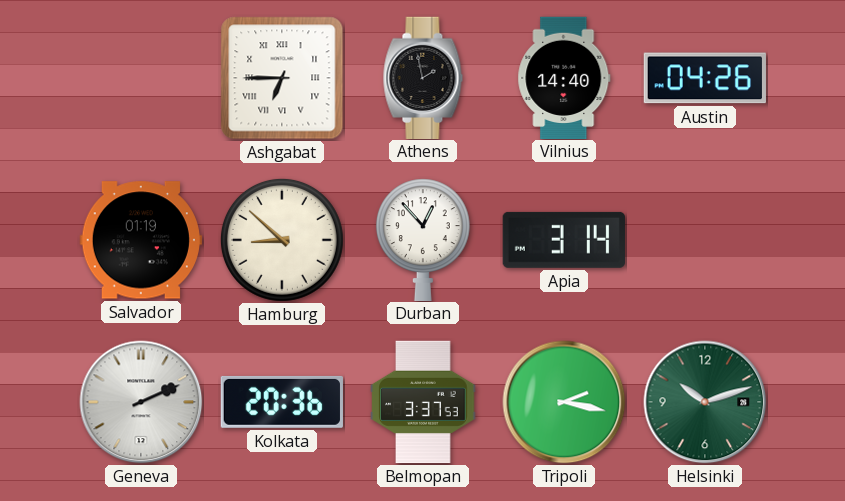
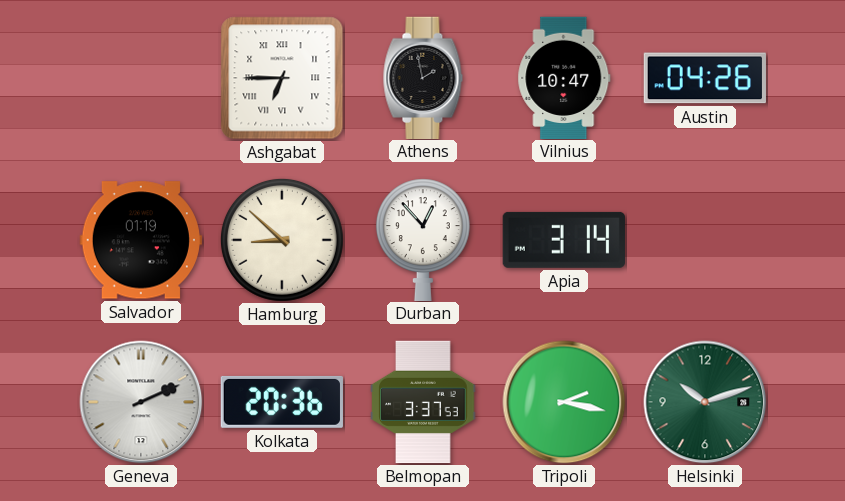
Vilnius: 14:40 -> 10:47 (564, 77)
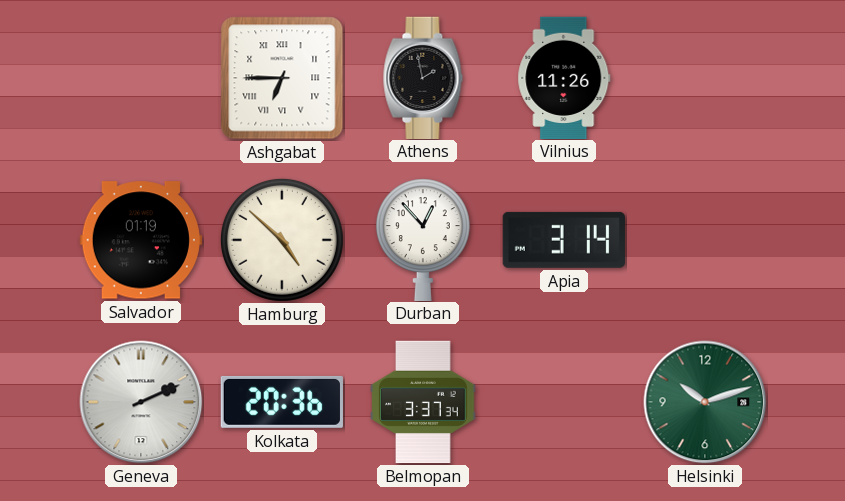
Vilnius: 10:47 -> 11:26 (564, 77)
Austin: 04:26 -> none (705, 78)
Hamburg: 8:52 -> 4:52 (282, 240)
Belmopan: 3:37:53 -> 3:37:34 (423, 402)
Tripoli: 2:17 -> none (564, 402)
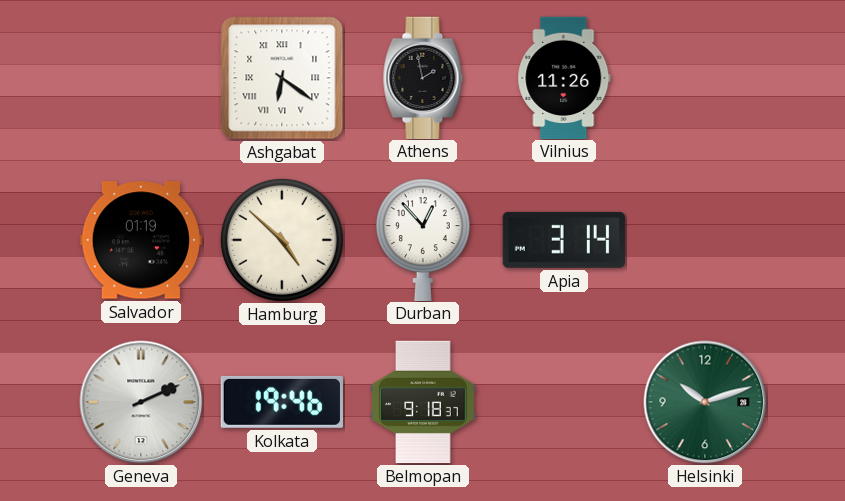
Ashgabat: 6:45 -> 6:21 (282, 78)
Kolkata: 20:36 -> 19:46 (282, 402)
Belmopan: 3:37 -> 9:18 (423, 402)
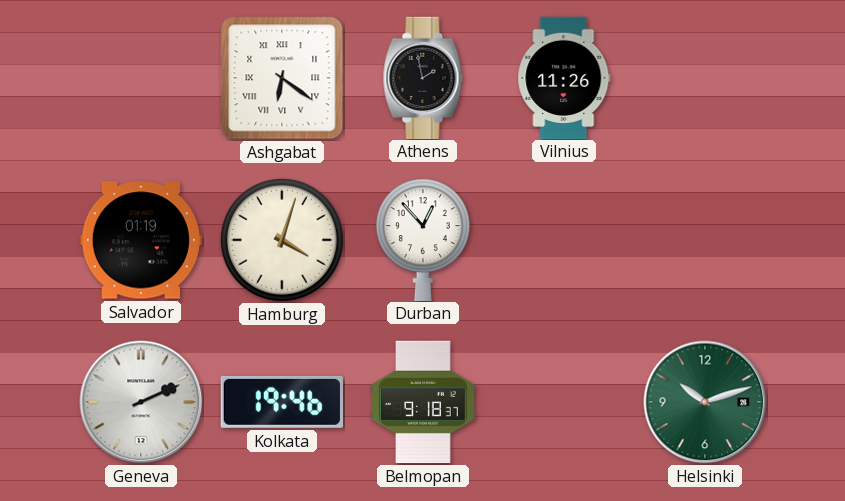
Hamburg: 4:52 -> 4:03 (282, 240)
Apia: 3:14 -> none (564, 240)
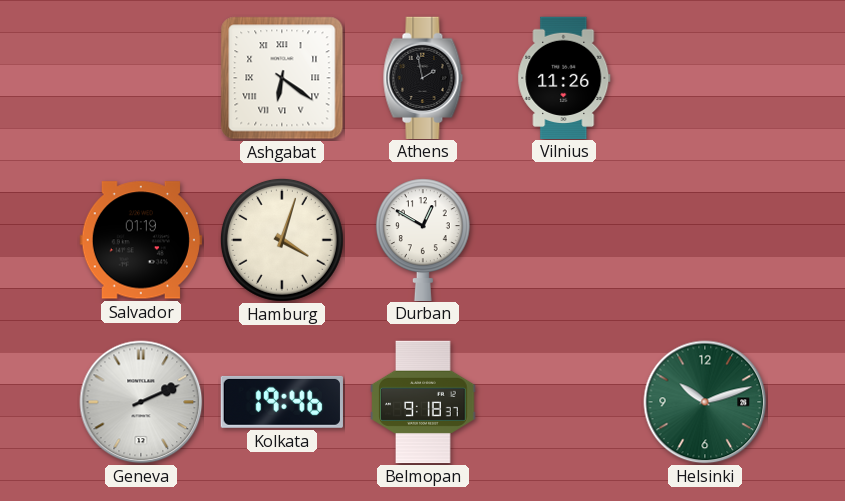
Durban: 12:53 -> 12:50 (423, 239)
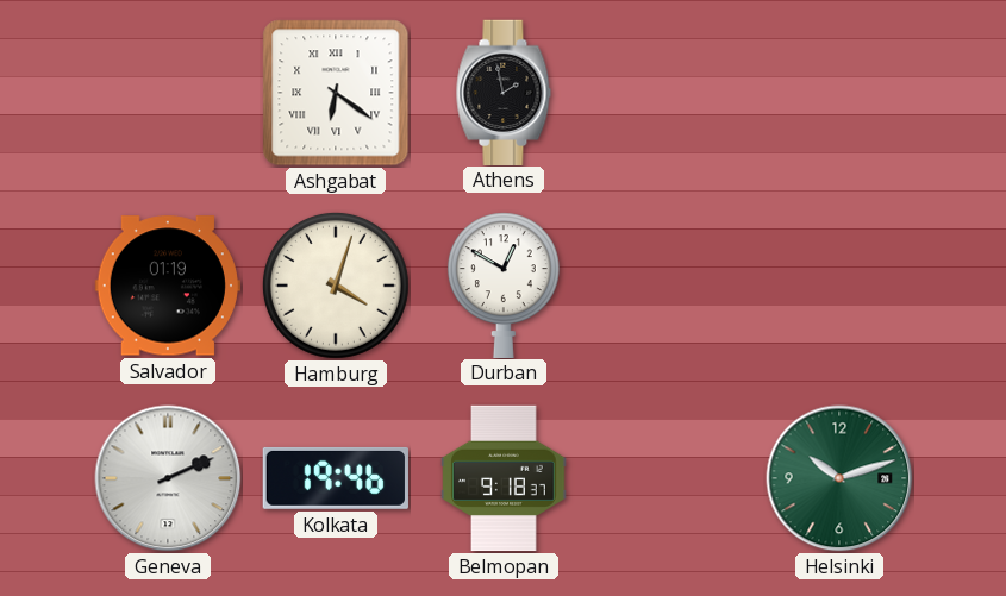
Vilnius: 11:26 -> none (564, 77)
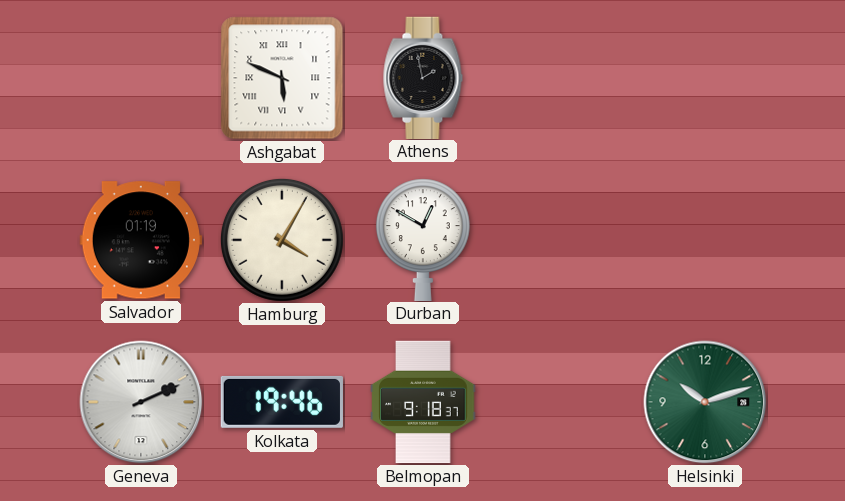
Ashgabat: 6:21 -> 5:49 (282, 78)
Hamburg: 4:03 -> 4:05 (282, 240)
